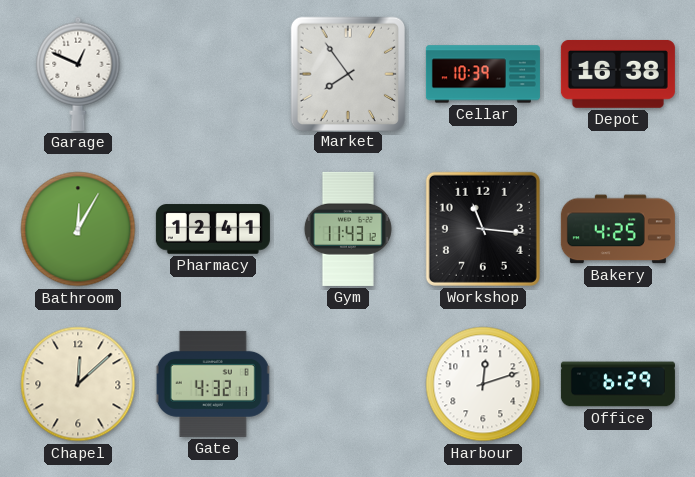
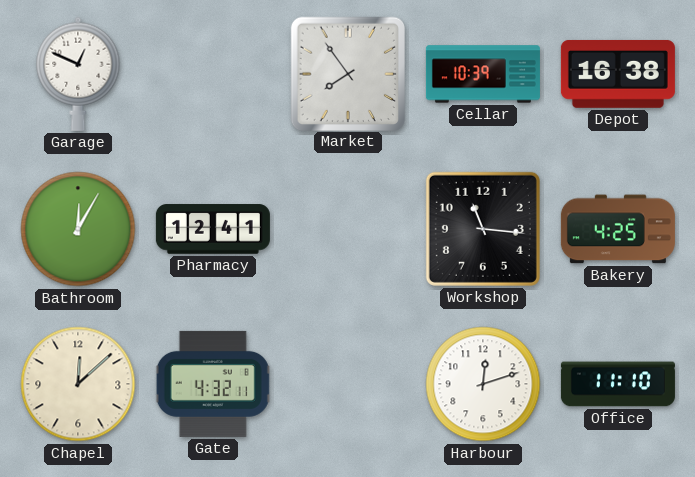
Gym: 11:43 -> none (348, 229)
Office: 6:29 -> 11:10 (618, 384)
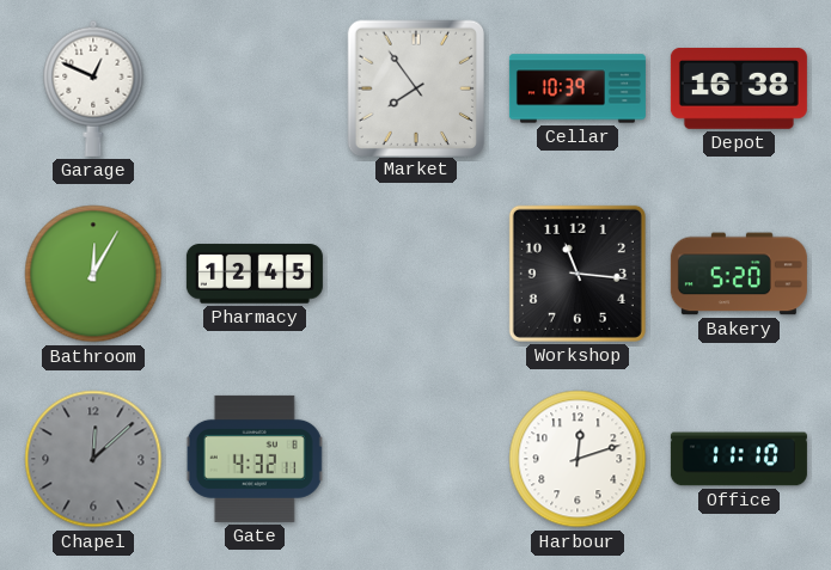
Pharmacy: 12:41 -> 12:45 (255, 274)
Bakery: 4:25 -> 5:20 (739, 274)
Chapel dial: cream -> grey (93, 459)
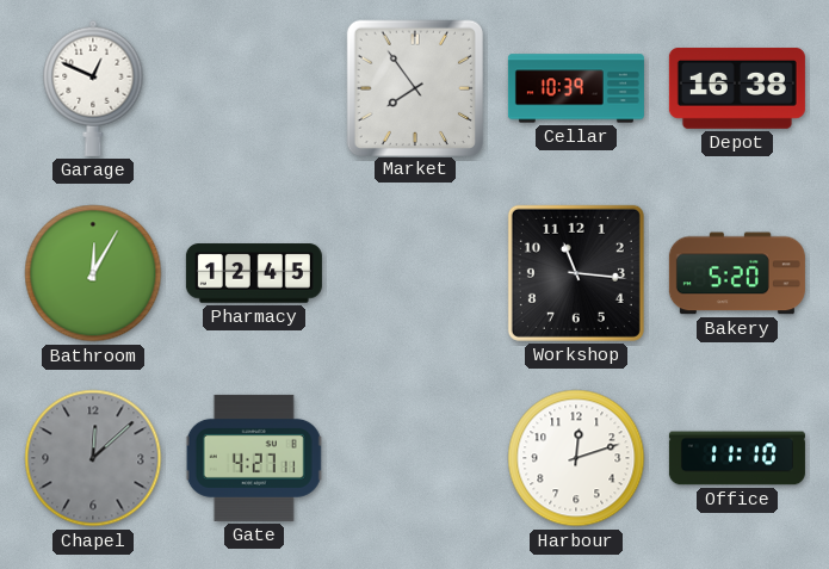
Gate: 4:32 -> 4:27 (254, 458)
